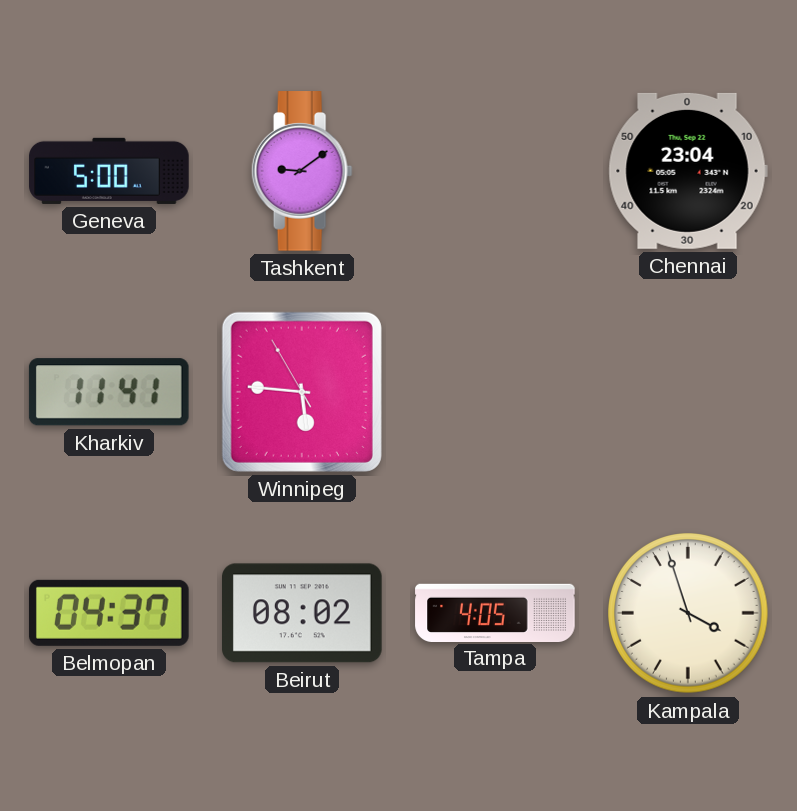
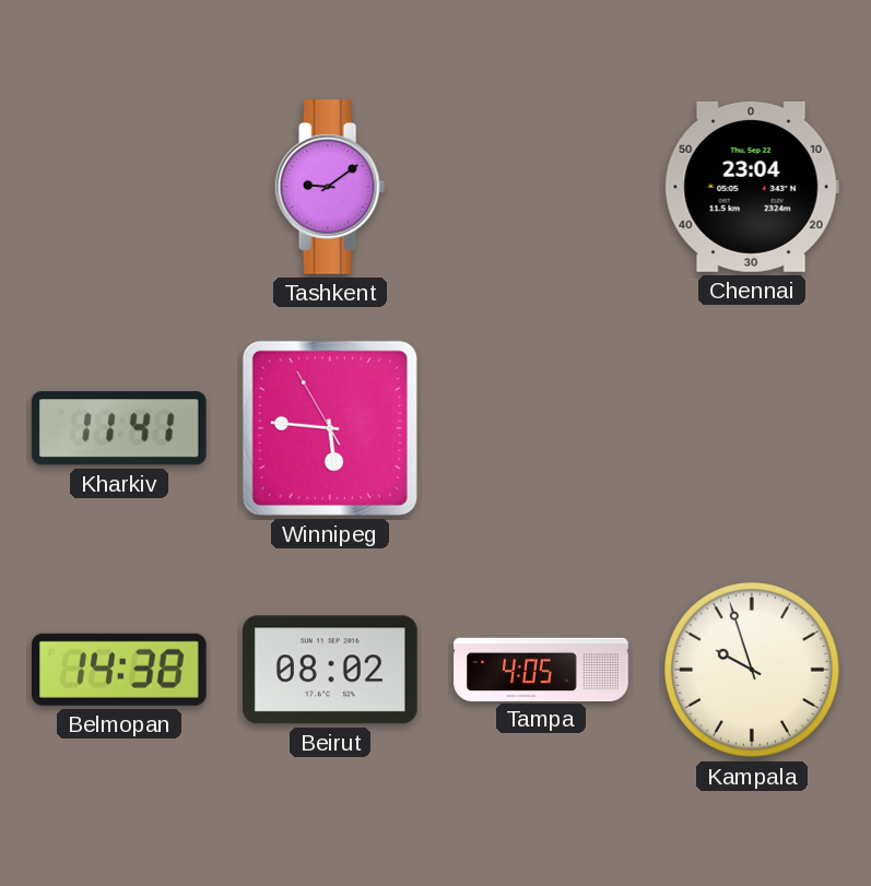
Geneva: 5:00 -> none (109, 171)
Belmopan: 04:37 -> 14:38 (119, 670)
Kampala: 3:57 -> 9:57 (752, 670)
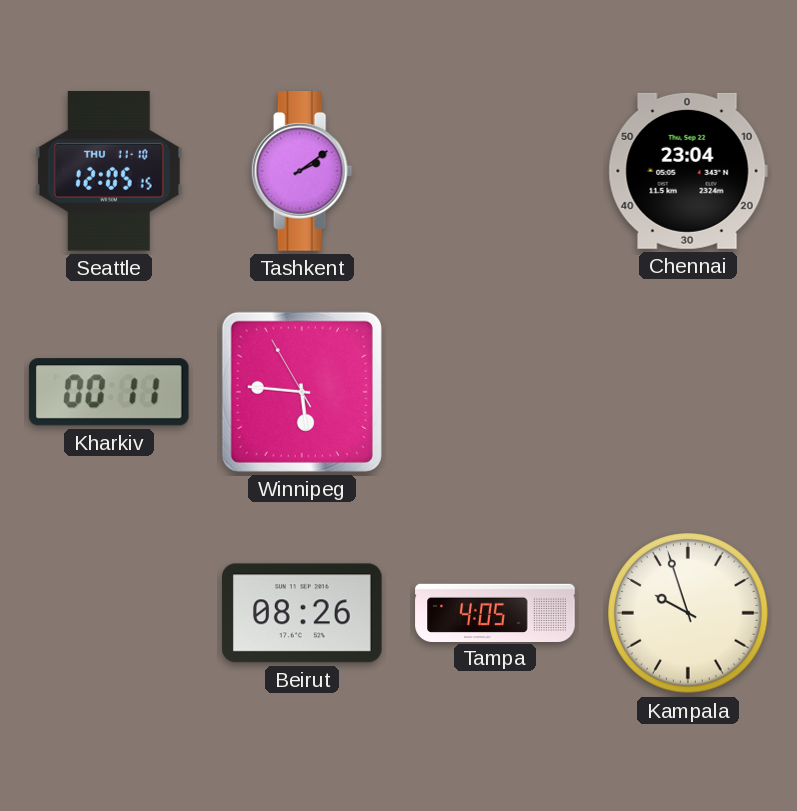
Seattle: none -> 12:05 (109, 172)
Tashkent: 9:09 -> 2:09 (302, 171)
Kharkiv: 11:41 -> 00:11 (109, 392)
Belmopan: 14:38 -> none (119, 670)
Beirut: 08:02 -> 08:26 (303, 613)
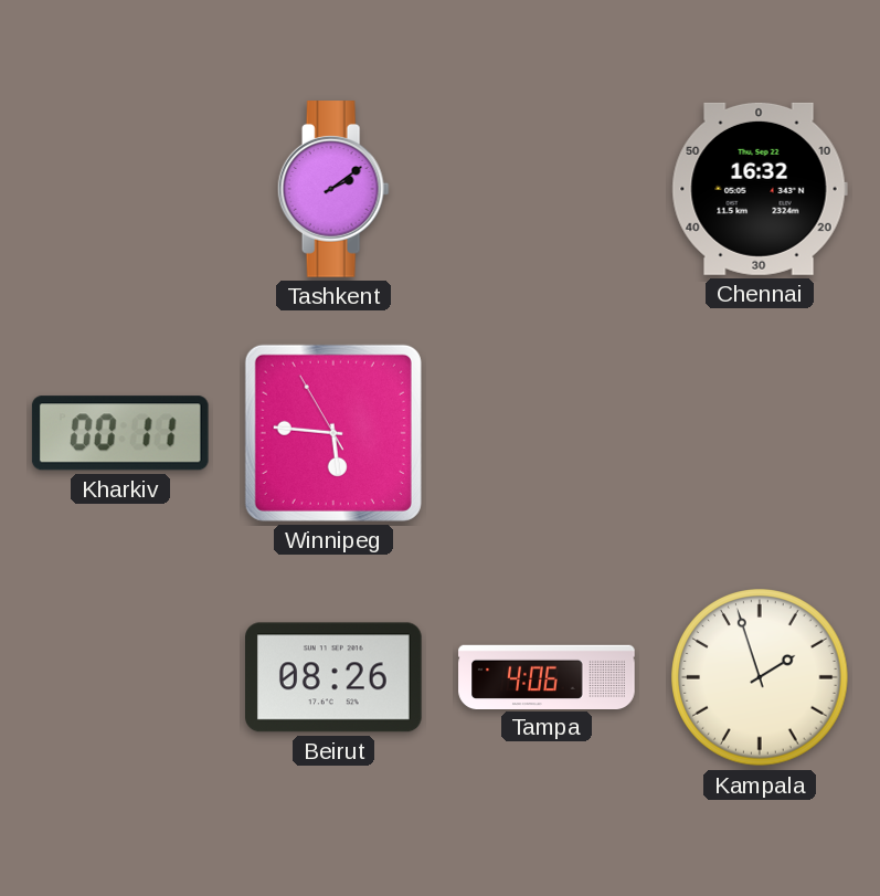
Seattle: 12:05 -> none (109, 172)
Chennai: 23:04 -> 16:32 (760, 189)
Tampa: 4:05 -> 4:06 (547, 676)
Kampala: 9:57 -> 1:57 (760, 677)
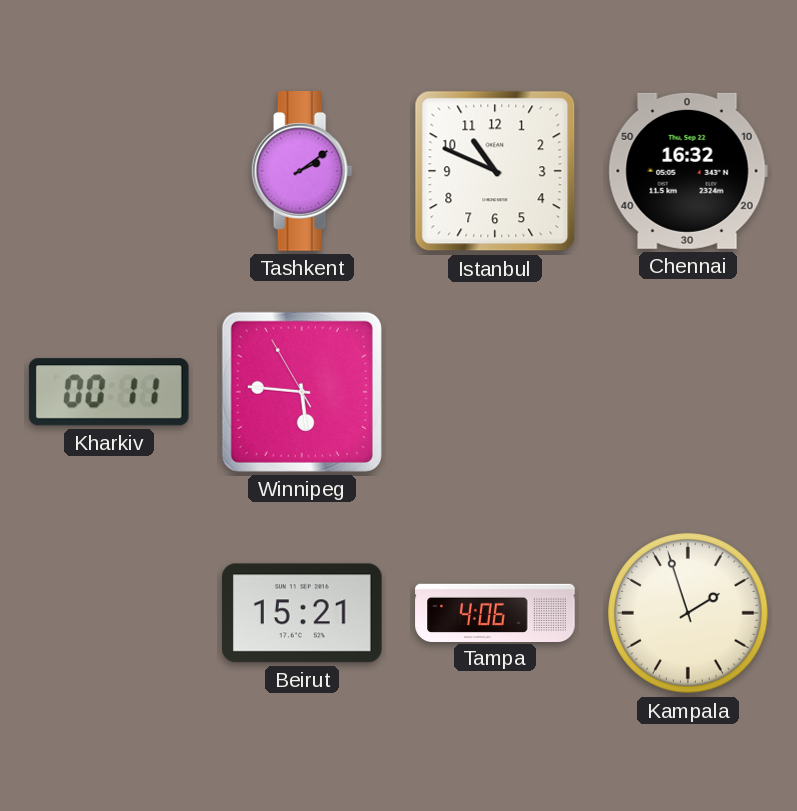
Istanbul: none -> 10:49 (495, 171)
Beirut: 08:26 -> 15:21 (303, 613)
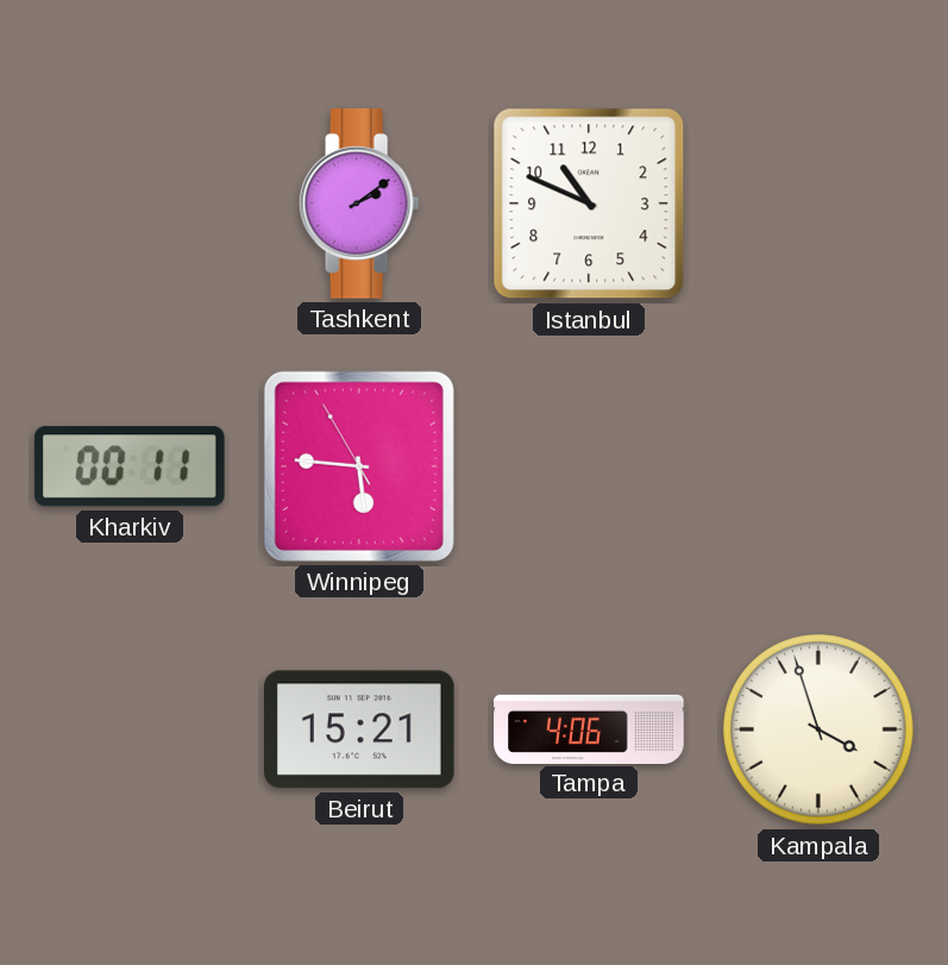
Chennai: 16:32 -> none (688, 171)
Kampala: 1:57 -> 3:57 (818, 729)
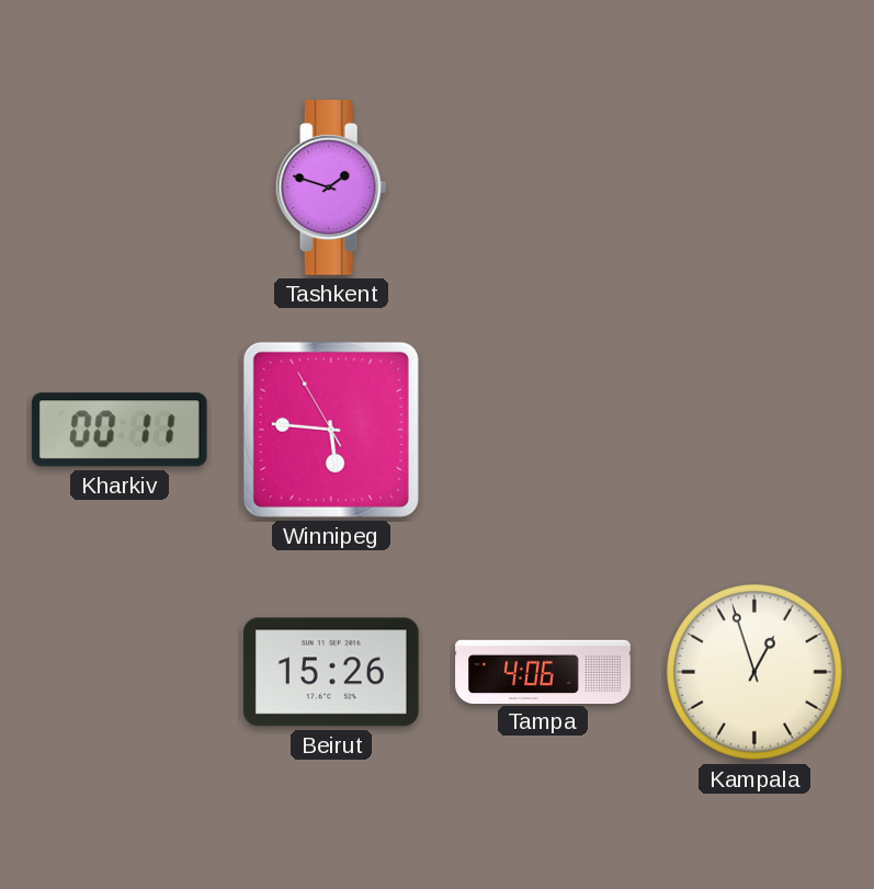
Tashkent: 2:09 -> 1:48 (331, 187)
Istanbul: 10:49 -> none (589, 203)
Beirut: 15:21 -> 15:26 (332, 672)
Kampala: 3:57 -> 12:57 (754, 672)
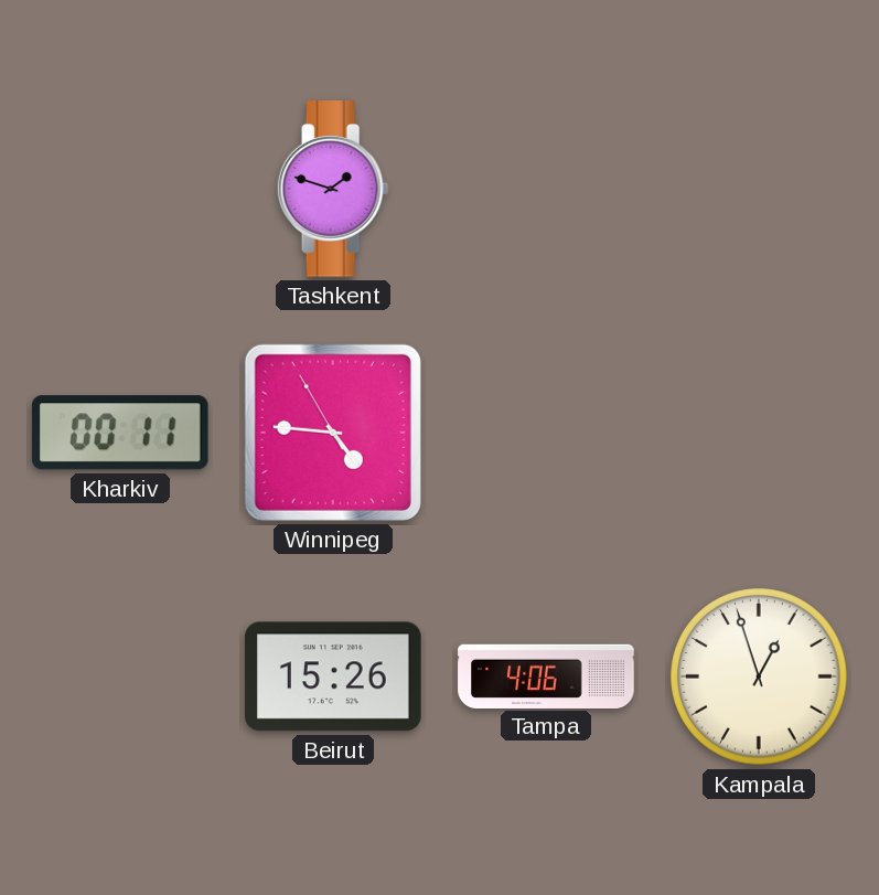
Winnipeg: 5:45 -> 4:45 (333, 433)
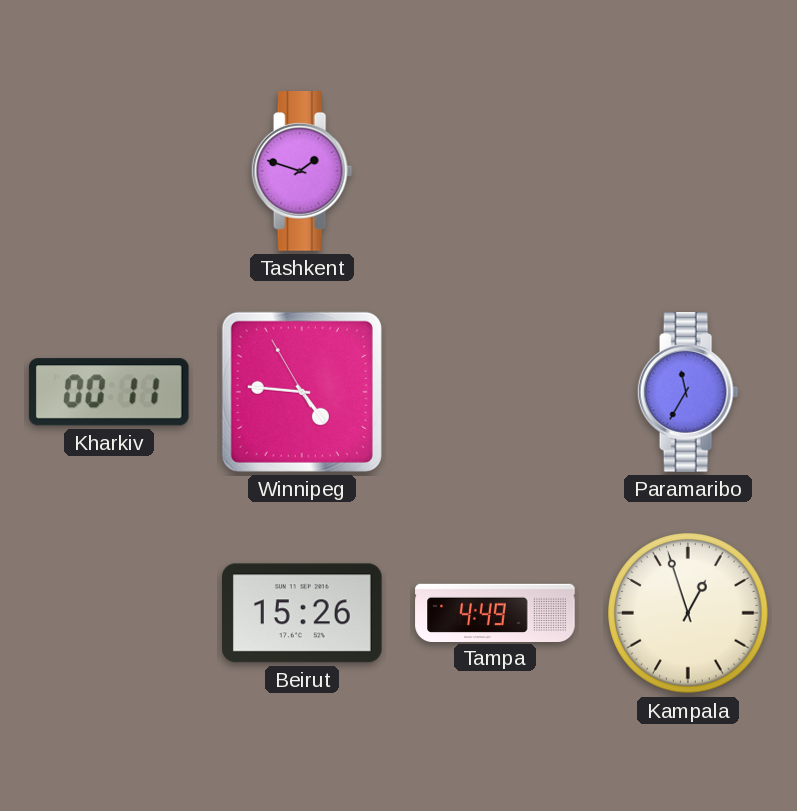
Paramaribo: none -> 11:35 (688, 392)
Tampa: 4:06 -> 4:49 (495, 612)
